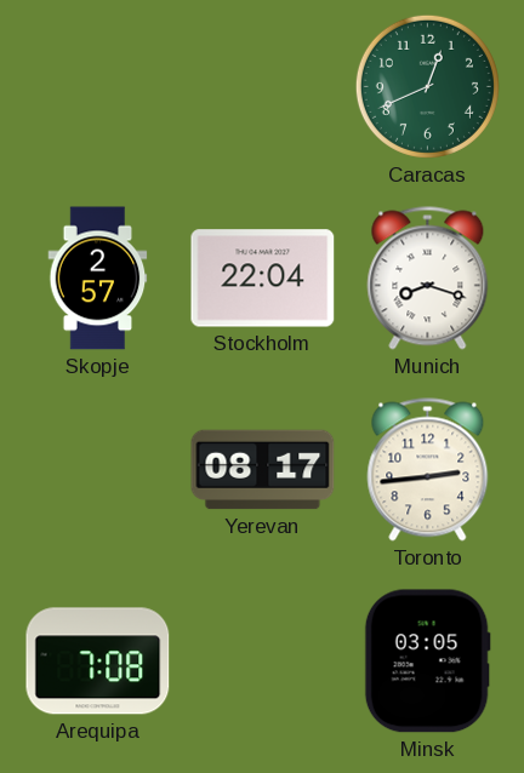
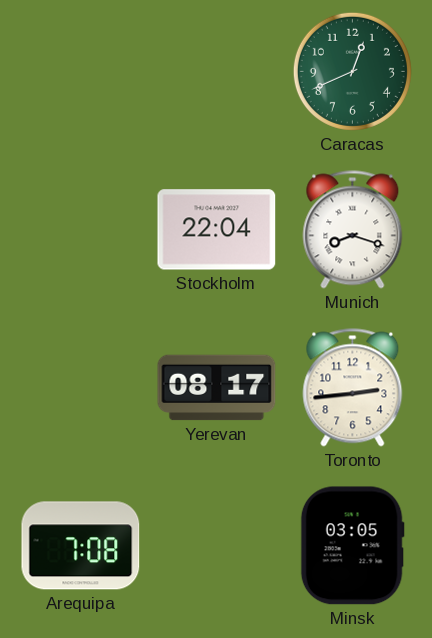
Skopje: 2:57 -> none (98, 279)
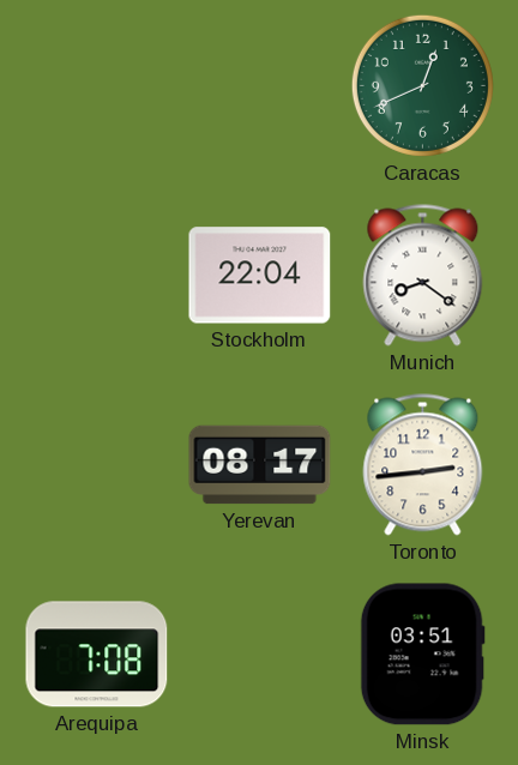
Munich: 8:18 -> 8:21 (423, 276)
Minsk: 03:05 -> 03:51 (422, 655)
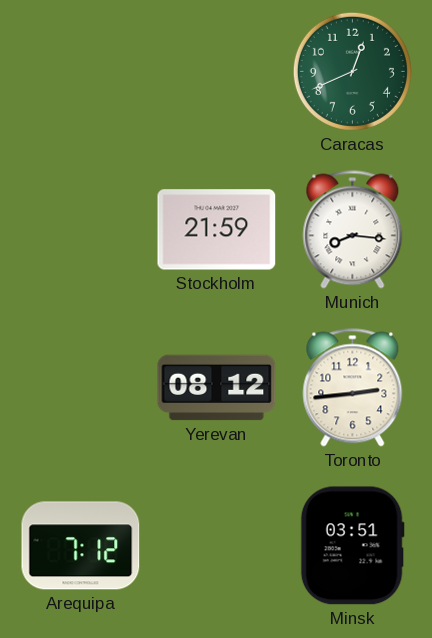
Stockholm: 22:04 -> 21:59 (217, 230)
Munich: 8:21 -> 8:16 (353, 230)
Yerevan: 08:17 -> 08:12 (217, 388)
Arequipa: 7:08 -> 7:12 (81, 546)
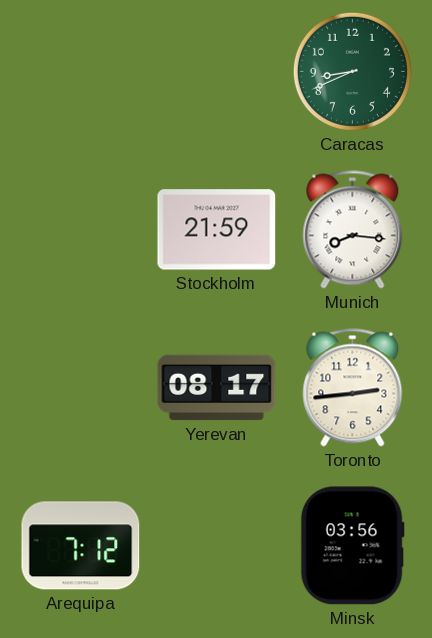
Caracas: 12:41 -> 8:41 (352, 71)
Yerevan: 08:12 -> 08:17 (217, 388)
Minsk: 03:51 -> 03:56 (352, 546)
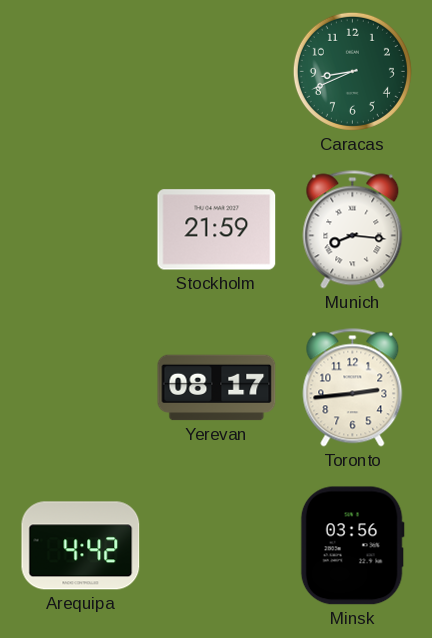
Arequipa: 7:12 -> 4:42 (81, 546)
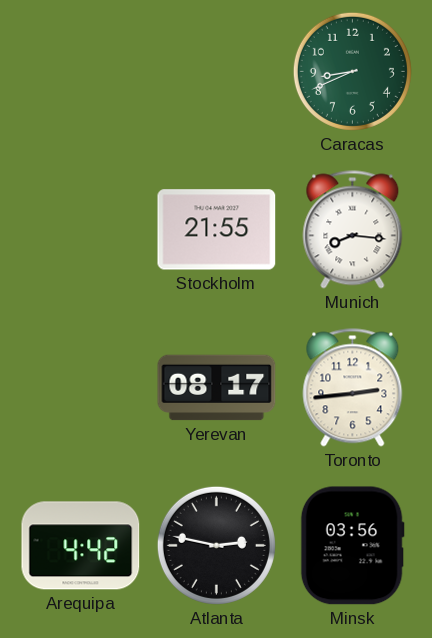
Stockholm: 21:59 -> 21:55 (217, 230)
Atlanta: none -> 2:47 (216, 545)
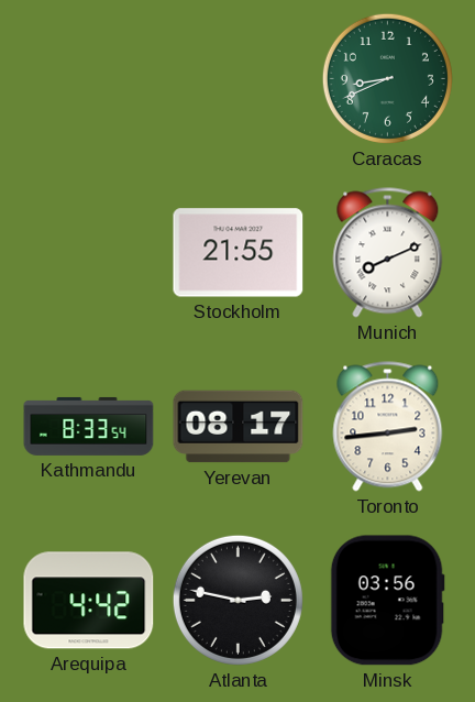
Munich: 8:16 -> 8:11 (388, 253)
Kathmandu: none -> 8:33 (89, 426)
